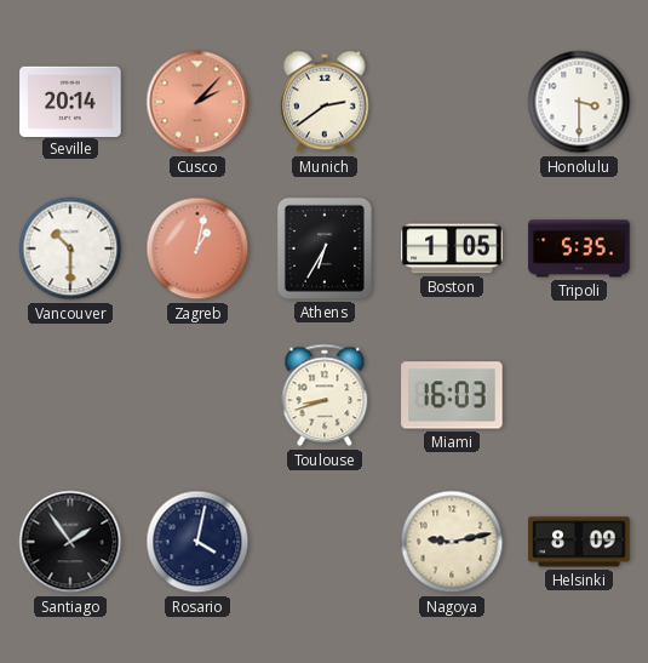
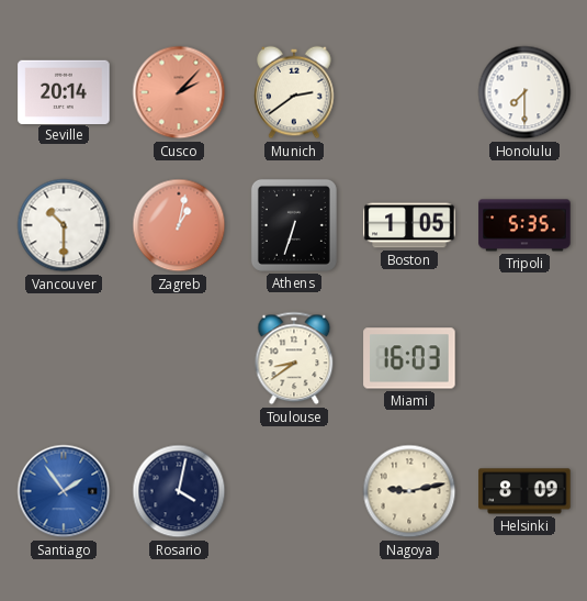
Honolulu: 3:30 -> 7:30 (524, 92)
Athens: 6:35 -> 6:33 (294, 225)
Toulouse: 8:42 -> 8:39 (294, 358)
Santiago dial: black -> blue (64, 491)
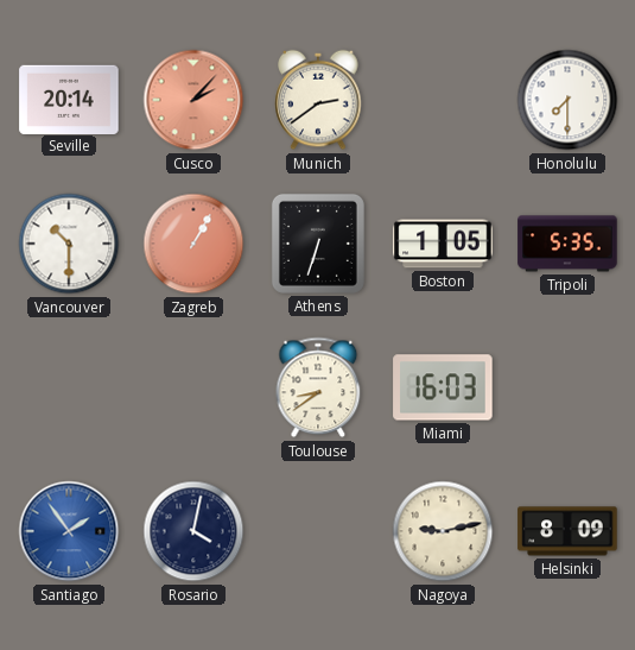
Zagreb: 1:02 -> 1:05 (193, 244)
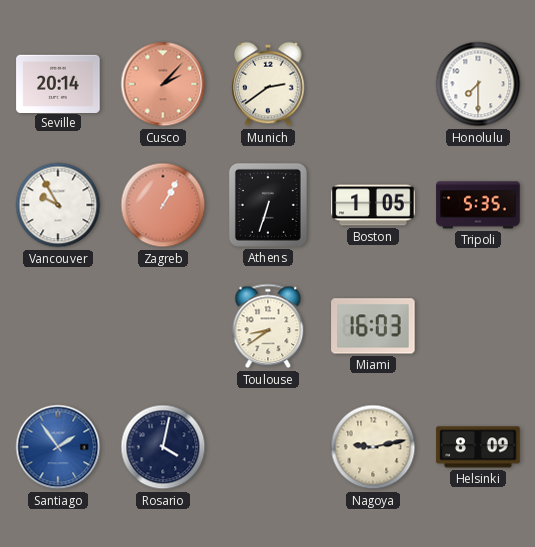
Vancouver: 10:30 -> 9:55 (58, 205)
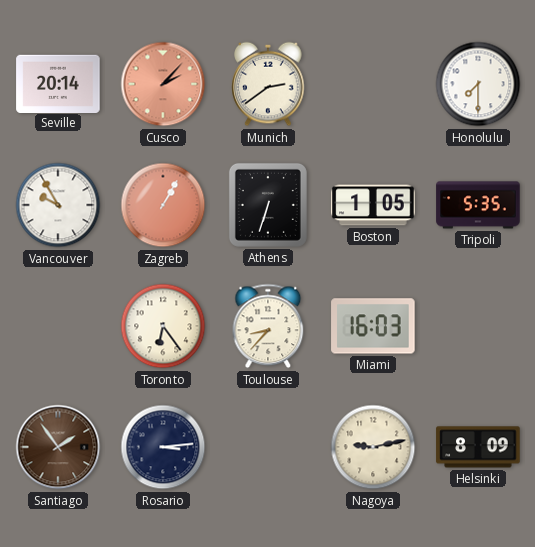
Toronto: none -> 6:24 (163, 326)
Toulouse: 8:39 -> 8:37 (268, 326)
Santiago dial: blue -> brown (58, 447)
Rosario: 4:02 -> 3:14 (163, 447)
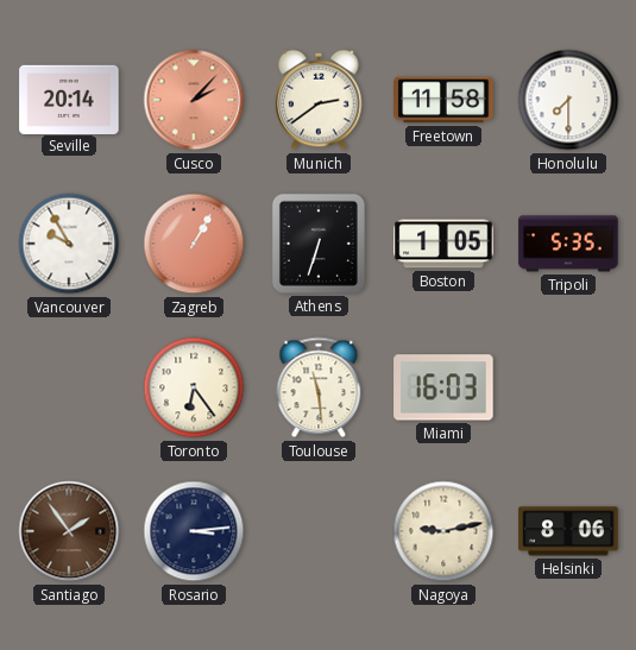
Freetown: none -> 11:58 (443, 100)
Toulouse: 8:37 -> 11:29 (319, 387)
Helsinki: 8:09 -> 8:06 (568, 531)
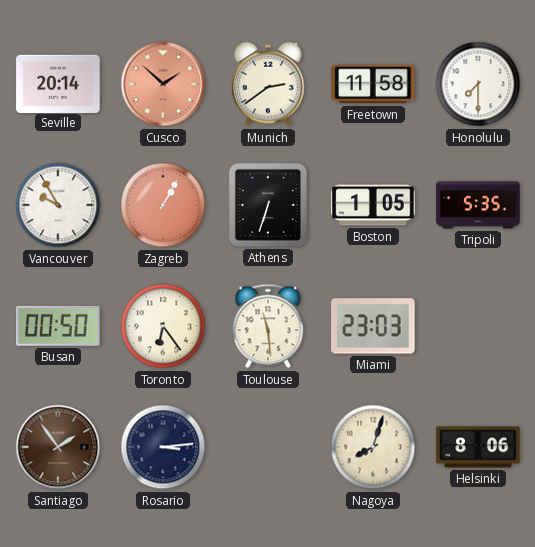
Cusco: 2:07 -> 1:52 (163, 84)
Busan: none -> 00:50 (58, 326)
Miami: 16:03 -> 23:03 (373, 326)
Nagoya: 9:13 -> 8:03 (373, 447)
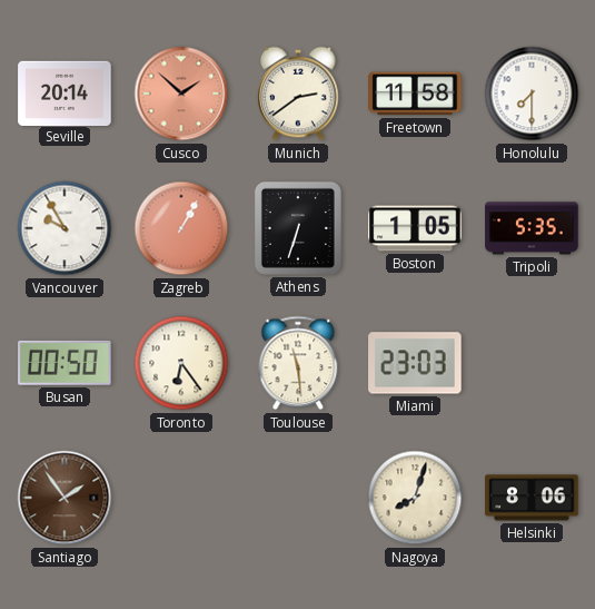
Rosario: 3:14 -> none (163, 447)
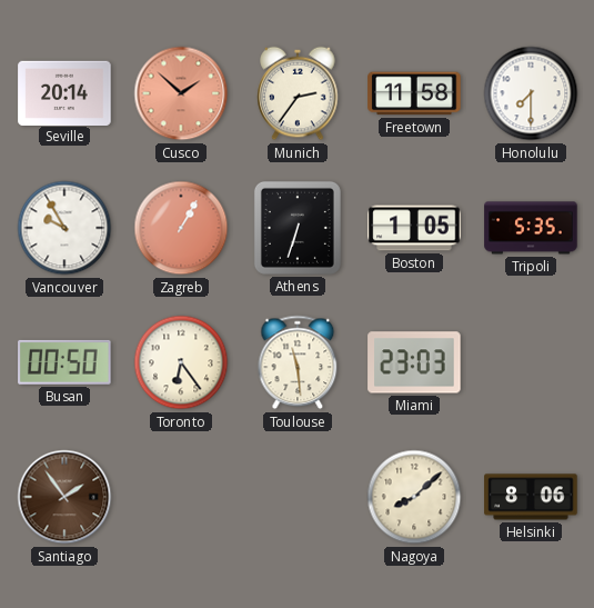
Munich: 2:39 -> 2:36 (298, 93)
Nagoya: 8:03 -> 8:08 (414, 497)
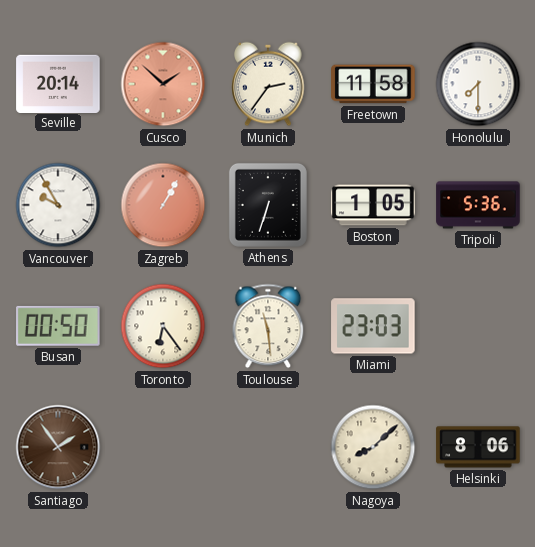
Tripoli: 5:35 -> 5:36 (478, 205)
